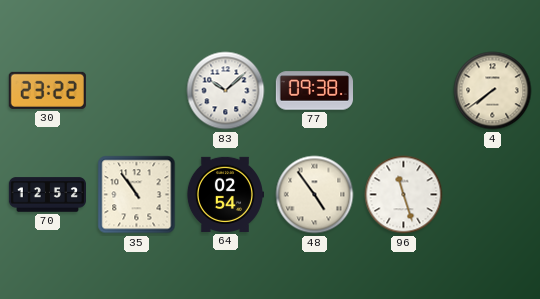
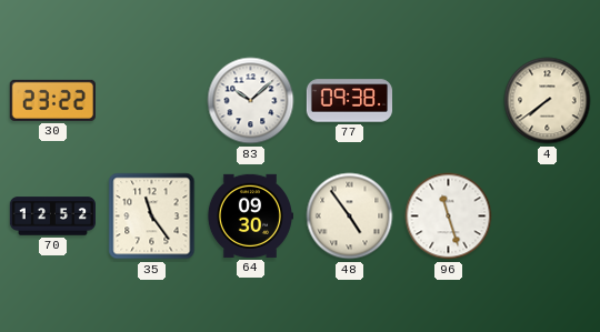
35: 10:54 -> 11:24 (152, 217)
64: 02:54 -> 09:30 (249, 215)
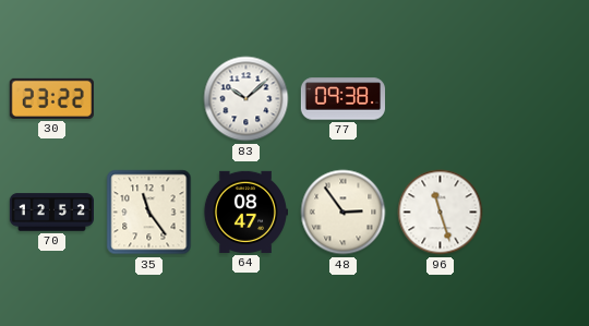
4: 7:39 -> none (548, 101)
64: 09:30 -> 08:47 (244, 212)
48: 4:54 -> 2:54 (344, 213)
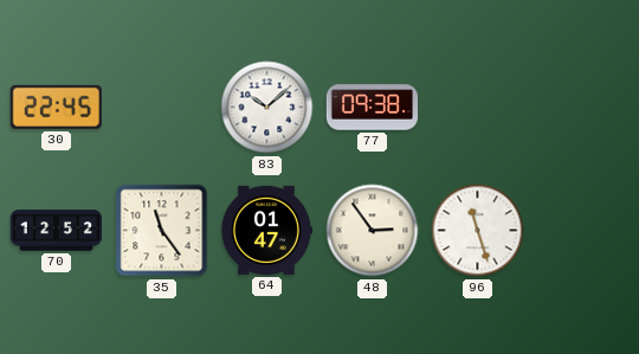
30: 23:22 -> 22:45 (56, 107)
64: 08:47 -> 01:47 (265, 230)
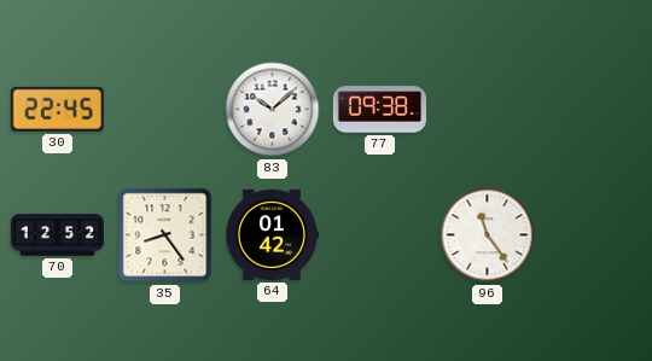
35: 11:24 -> 8:24 (165, 235)
64: 01:47 -> 01:42 (270, 234)
48: 2:54 -> none (373, 231)
96: 11:27 -> 11:24 (488, 235)
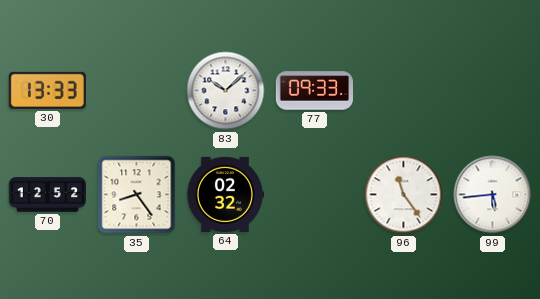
30: 22:45 -> 13:33 (47, 90)
77: 09:38 -> 09:33 (314, 91)
64: 01:42 -> 02:32 (224, 194)
99: none -> 5:44 (493, 195)
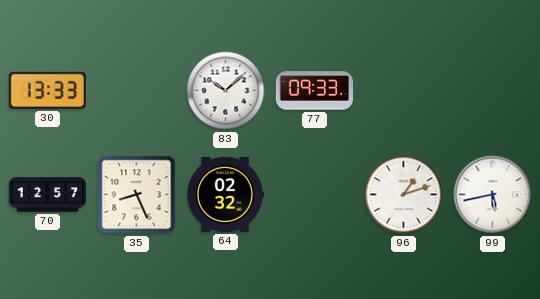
70: 12:52 -> 12:57 (47, 195)
35: 8:24 -> 8:26 (137, 195)
96: 11:24 -> 1:12 (404, 195)
99: 5:44 -> 5:43 (493, 195)
